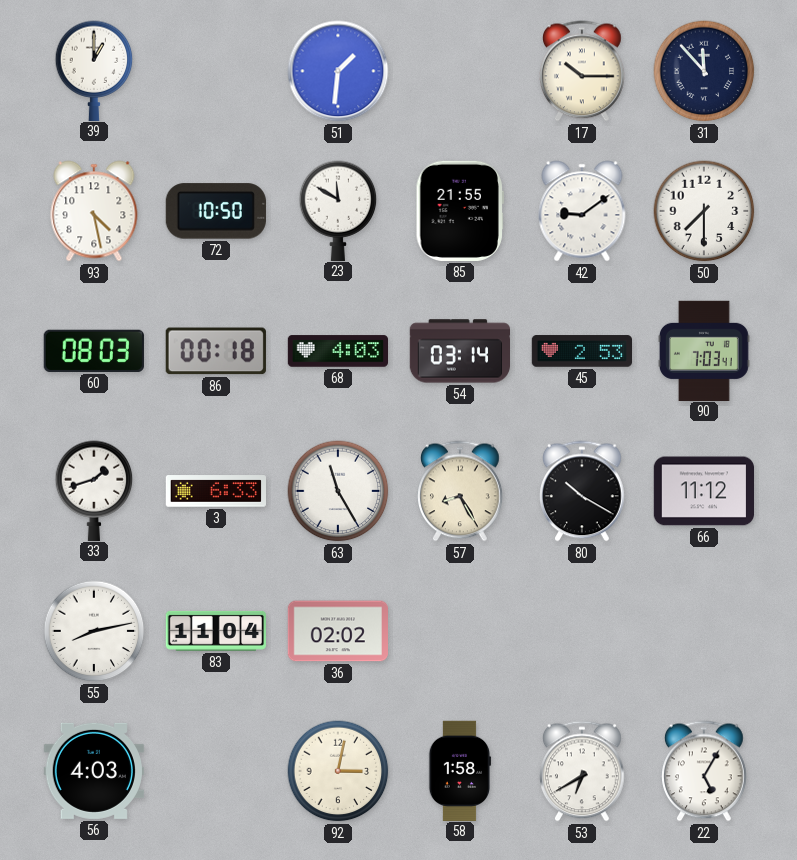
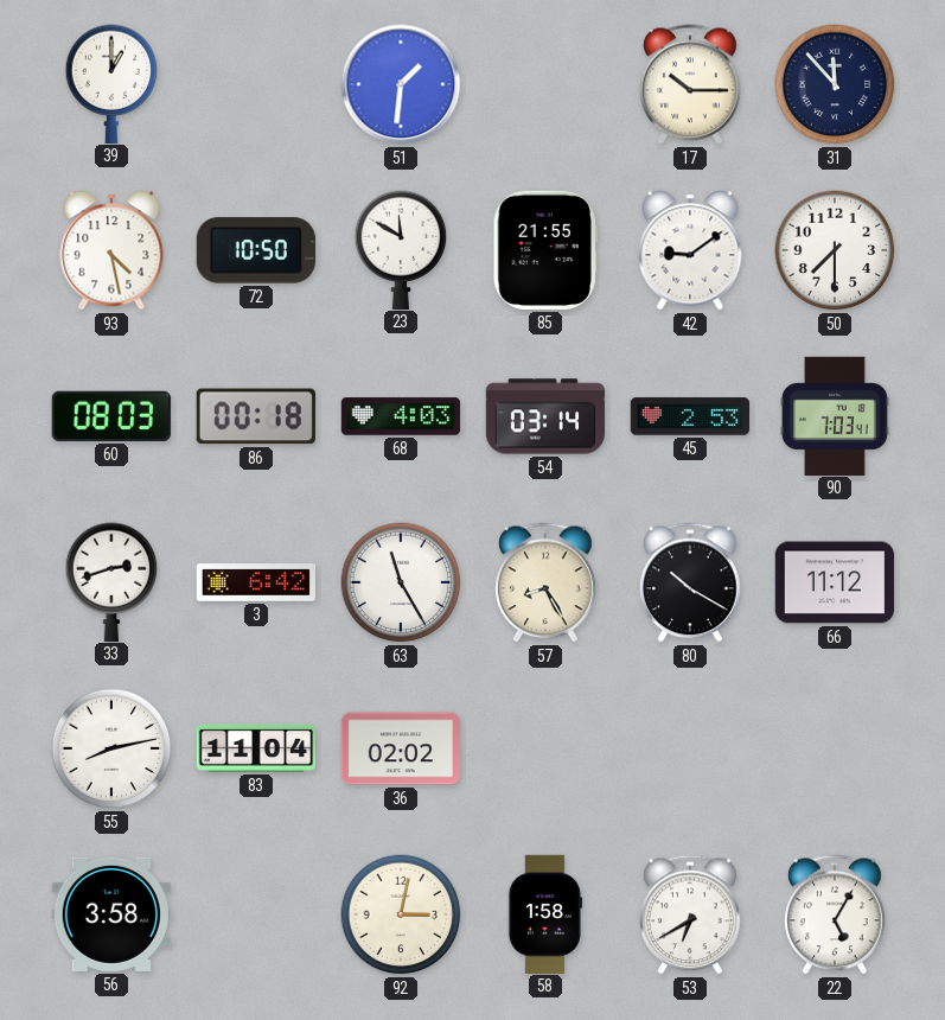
33: 1:42 -> 2:42 (111, 581)
3: 6:33 -> 6:42 (255, 582)
56: 4:03 -> 3:58 (111, 914)
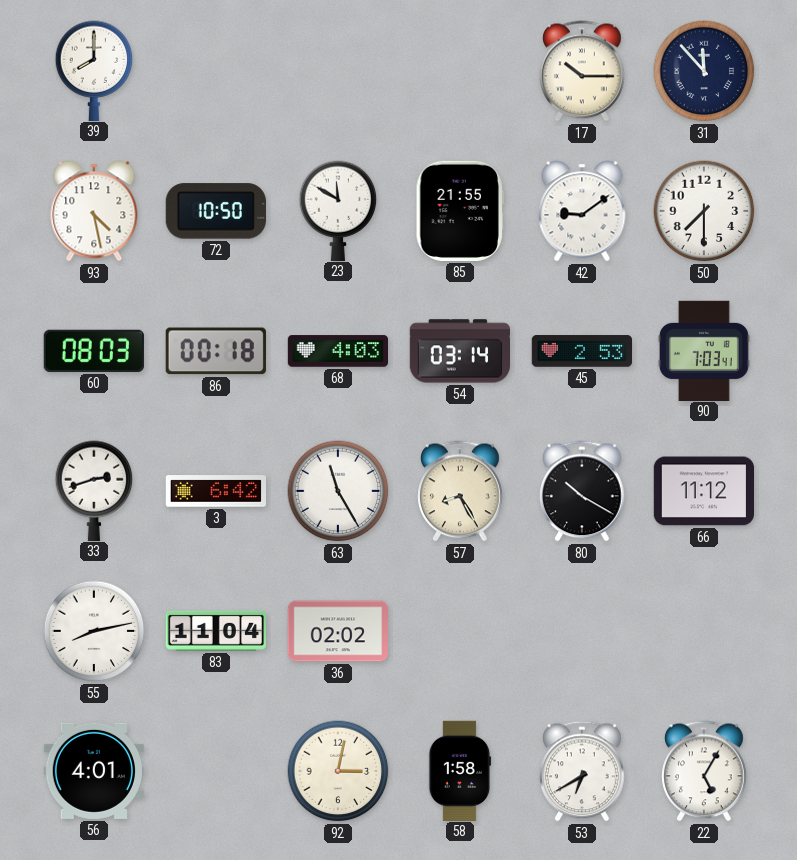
39: 1:00 -> 8:00 (94, 70)
51: 1:31 -> none (401, 84)
56: 3:58 -> 4:01 (94, 771)
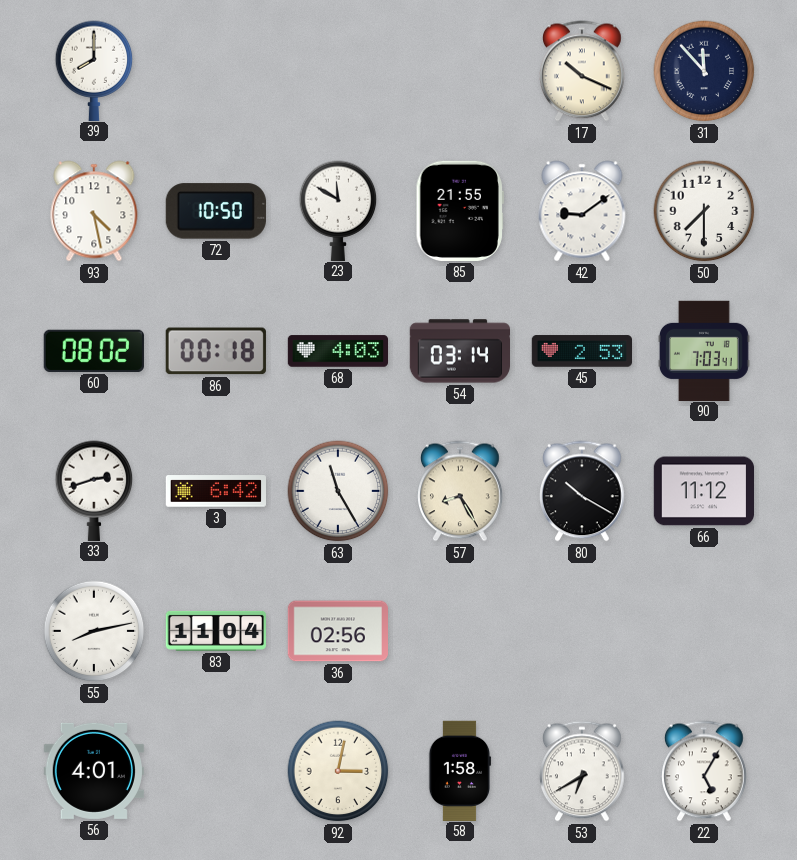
17: 10:15 -> 10:19 (583, 71)
60: 08:03 -> 08:02 (94, 351)
36: 02:02 -> 02:56 (337, 631)
